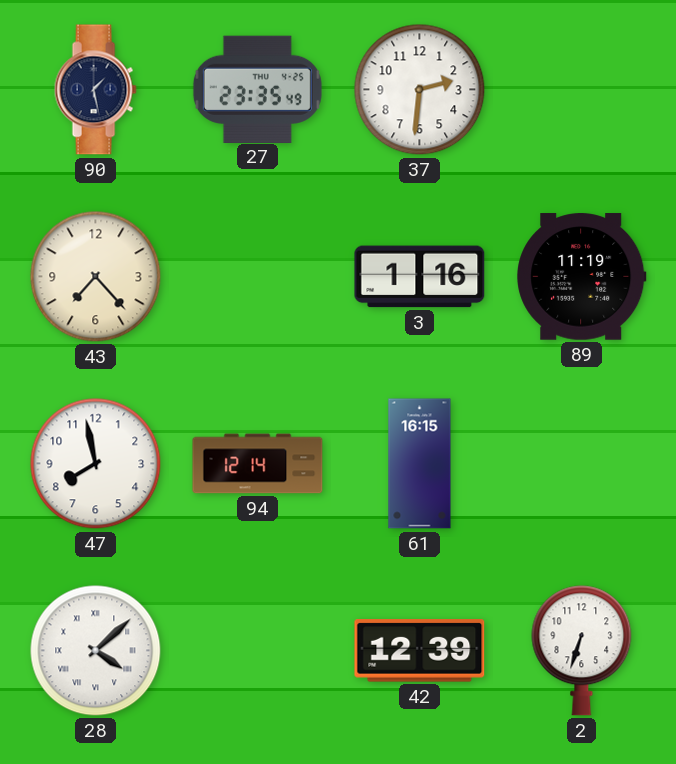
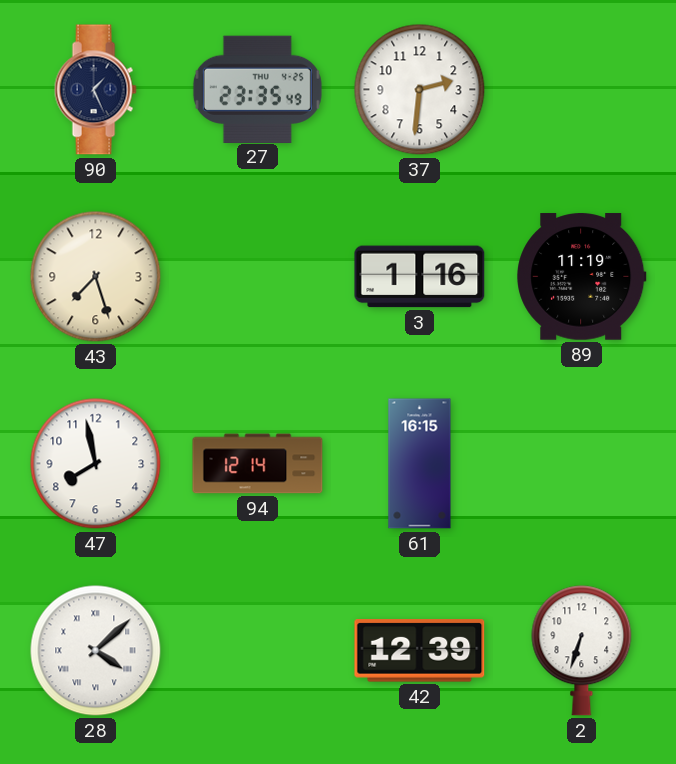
90: 1:28 -> 1:26 (95, 90)
43: 7:23 -> 7:27 (96, 277)
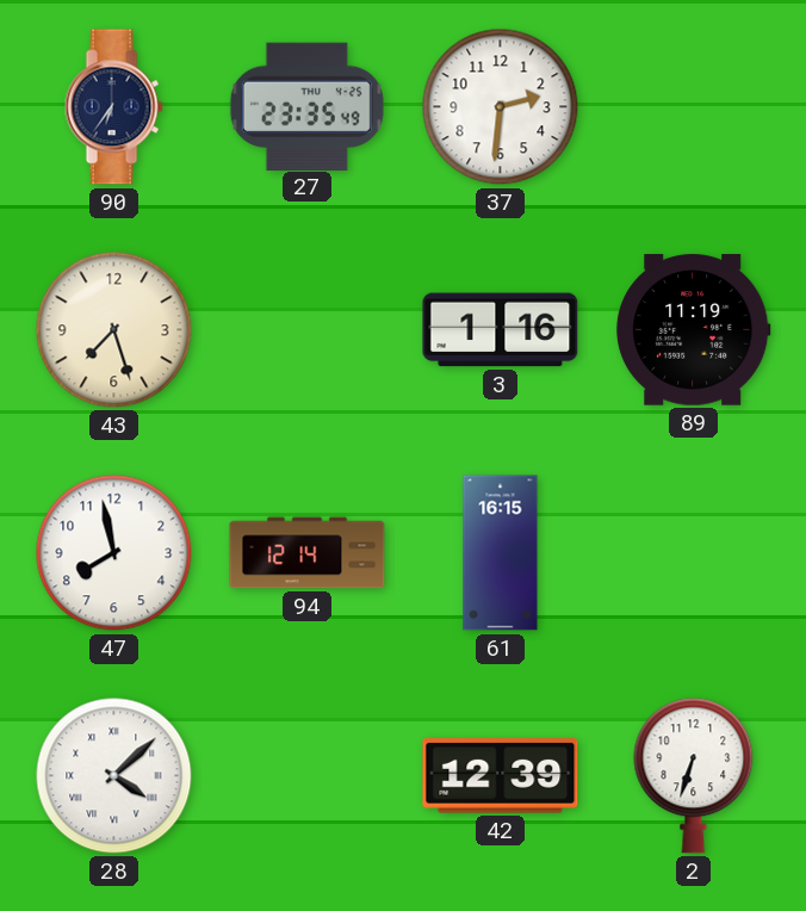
90: 1:26 -> 6:36 (113, 107)
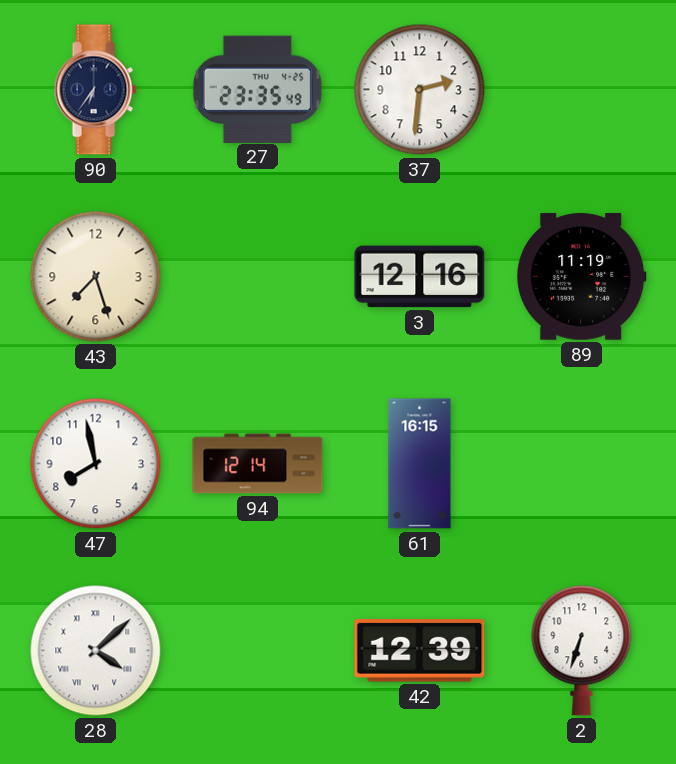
3: 1:16 -> 12:16 (420, 277)
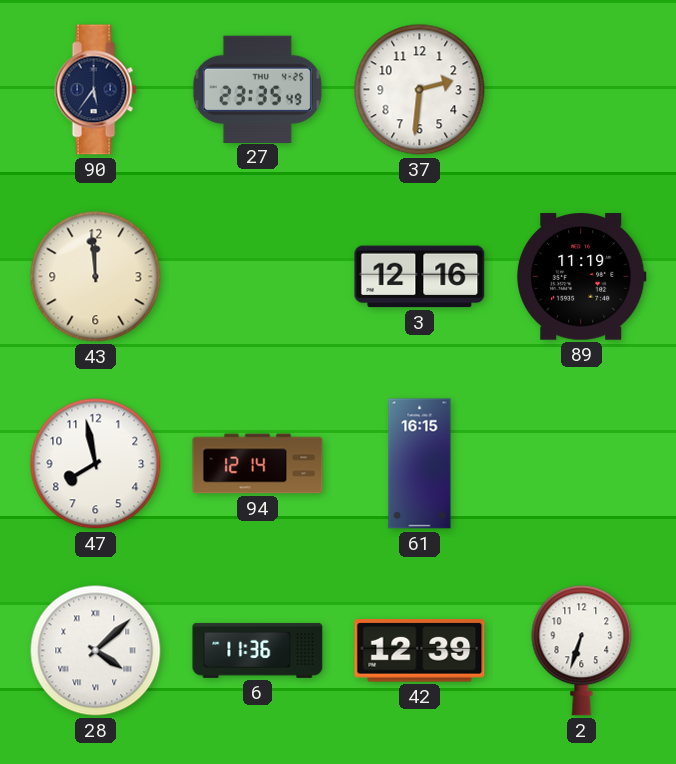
90: 6:36 -> 5:36 (95, 90)
43: 7:27 -> 11:59 (96, 277)
6: none -> 11:36 (258, 650)
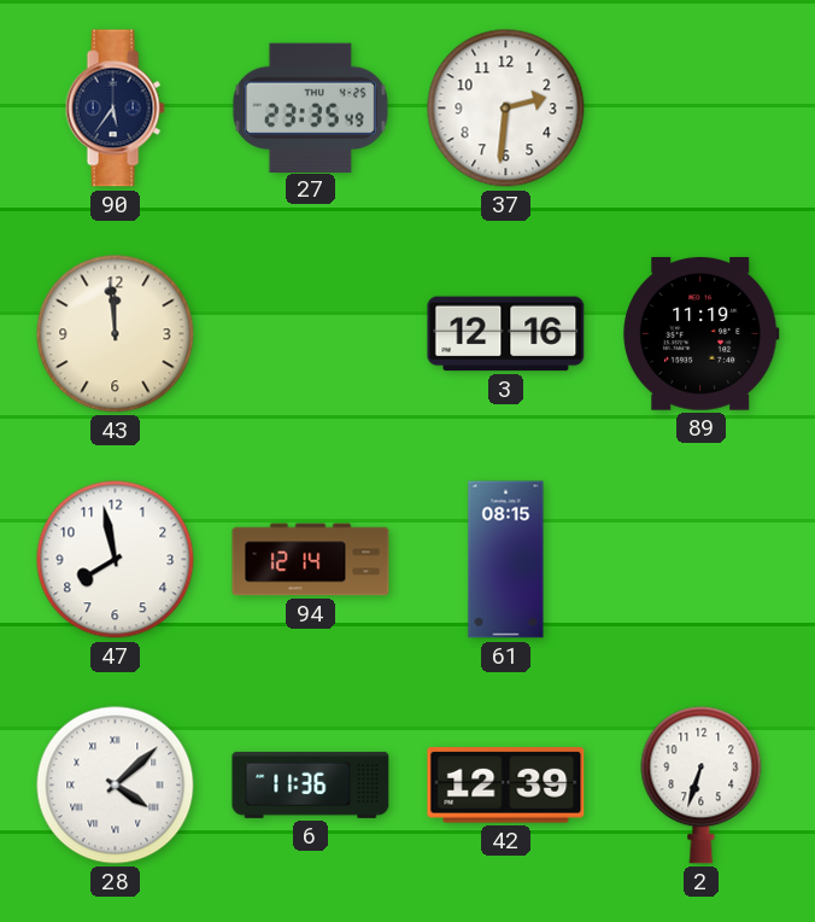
61: 16:15 -> 08:15 (506, 560)
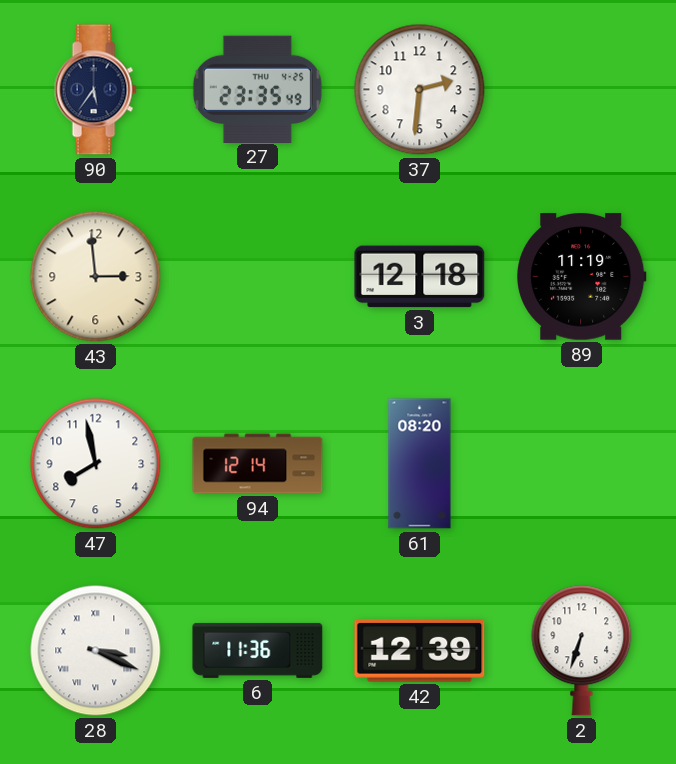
43: 11:59 -> 2:59 (96, 277)
3: 12:16 -> 12:18 (420, 277)
61: 08:15 -> 08:20 (420, 464)
28: 4:08 -> 3:19 (96, 651)
